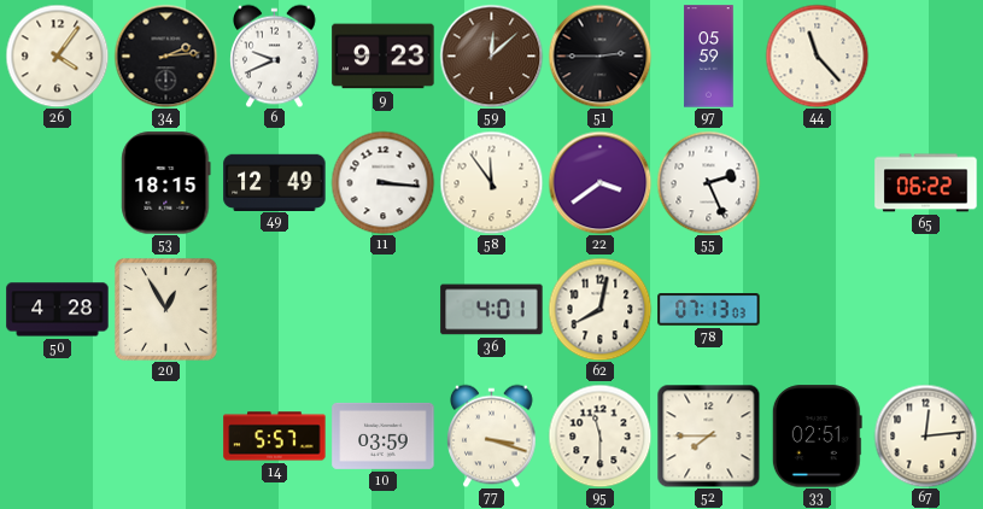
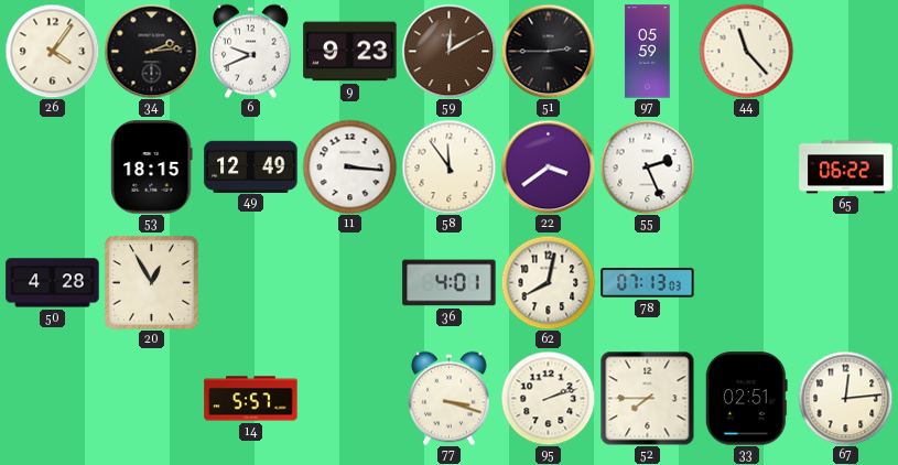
59: 12:08 -> 12:10 (448, 51)
10: 03:59 -> none (384, 435)
95: 11:30 -> 2:12 (548, 398)
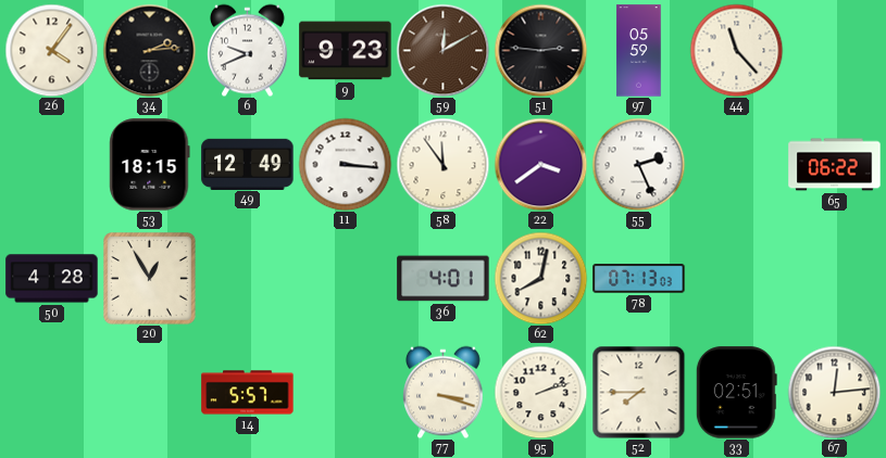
51: 2:45 -> 2:46 (540, 50)
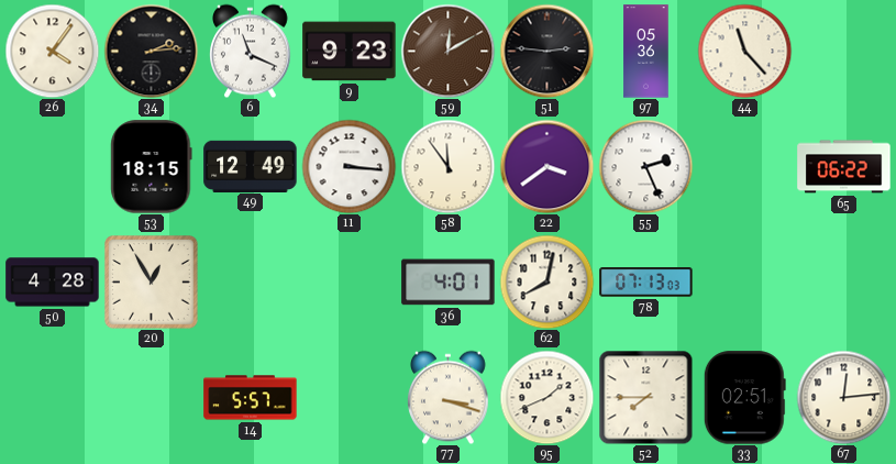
6: 9:41 -> 11:19 (251, 51)
97: 05:59 -> 05:36 (646, 52)
95: 2:12 -> 1:41 (546, 397)
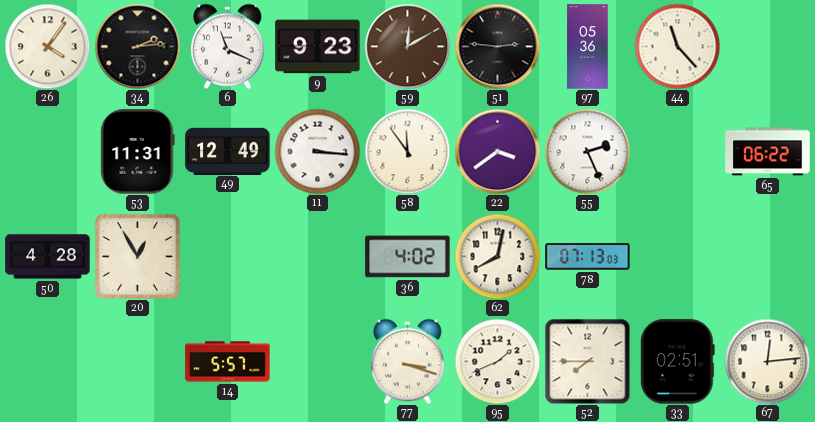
53: 18:15 -> 11:31 (138, 152)
36: 4:01 -> 4:02 (408, 257)
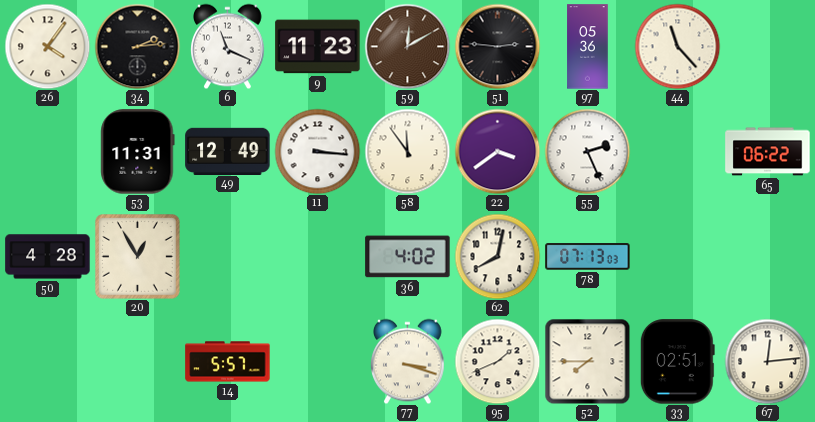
9: 9:23 -> 11:23 (318, 47)
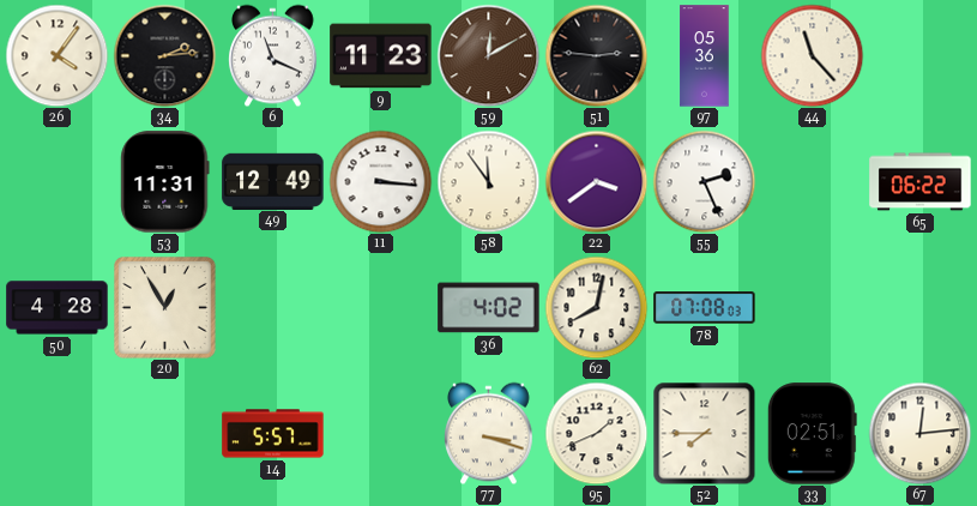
78: 07:13 -> 07:08 (705, 308)
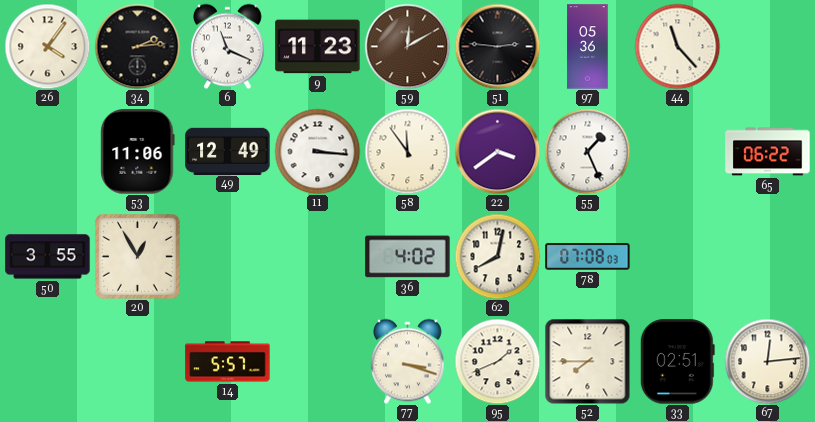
53: 11:31 -> 11:06 (138, 152)
55: 2:26 -> 1:26 (587, 151)
50: 4:28 -> 3:55 (48, 257)
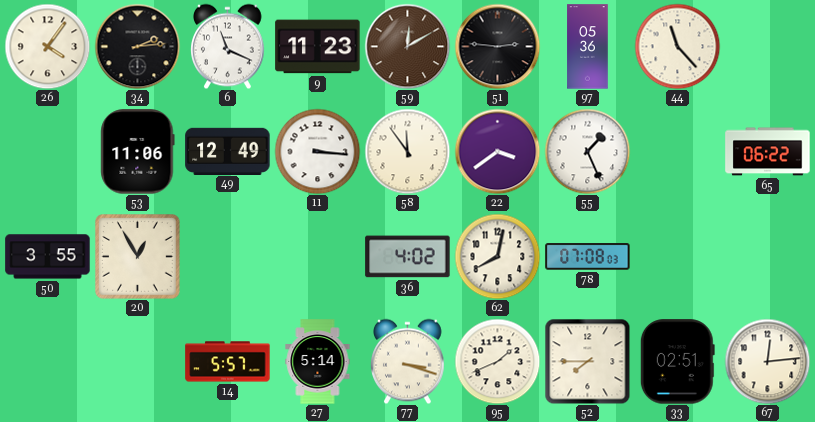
27: none -> 5:14 (318, 362)
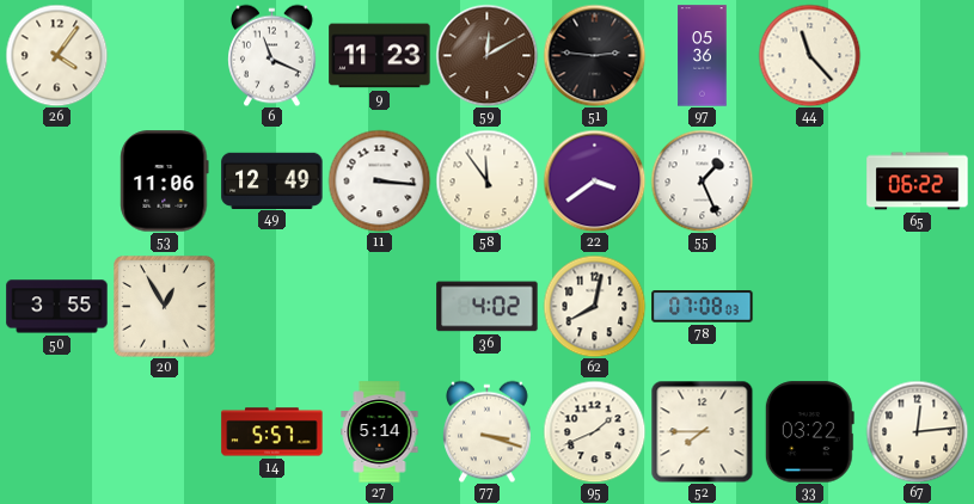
34: 2:14 -> none (137, 46)
33: 02:51 -> 03:22 (809, 432)
